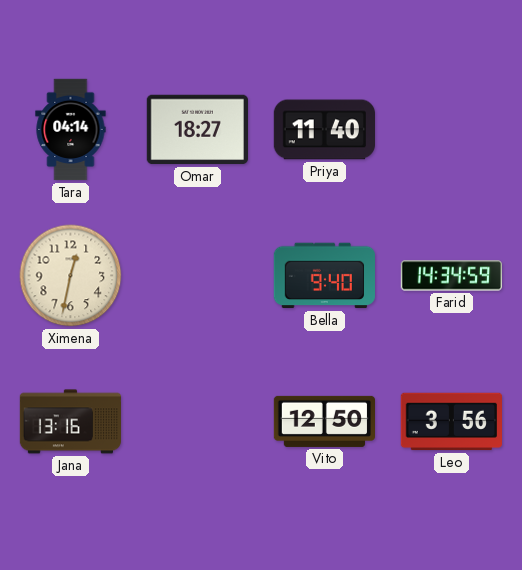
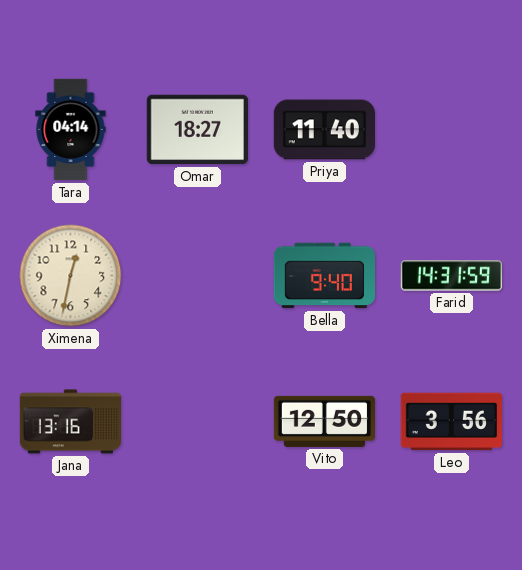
Farid: 14:34 -> 14:31 (451, 276)
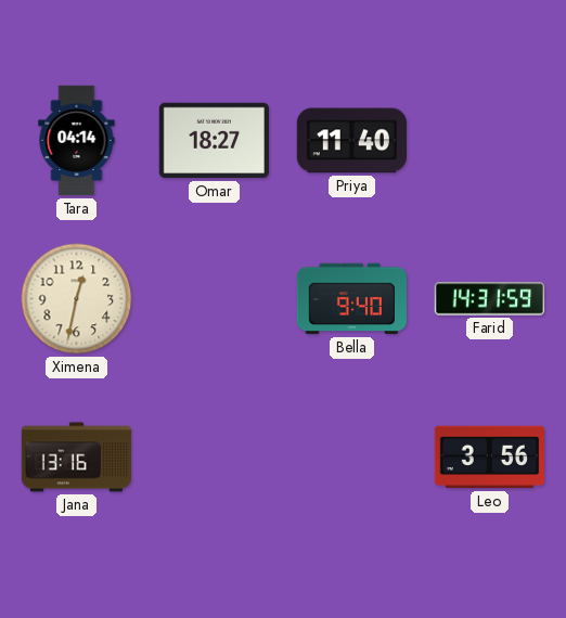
Vito: 12:50 -> none (324, 421)
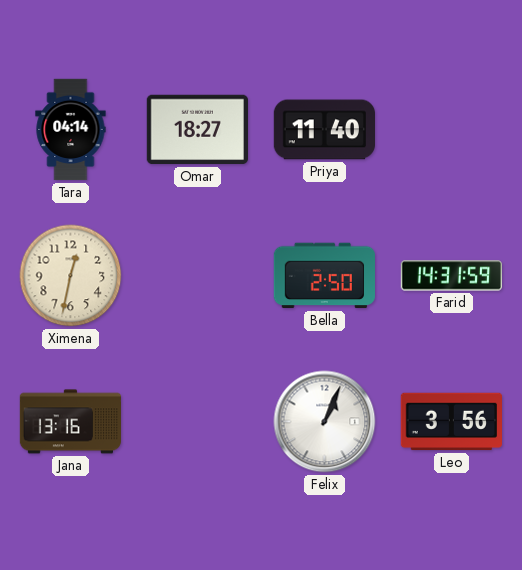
Bella: 9:40 -> 2:50 (324, 276)
Felix: none -> 1:04 (325, 422)
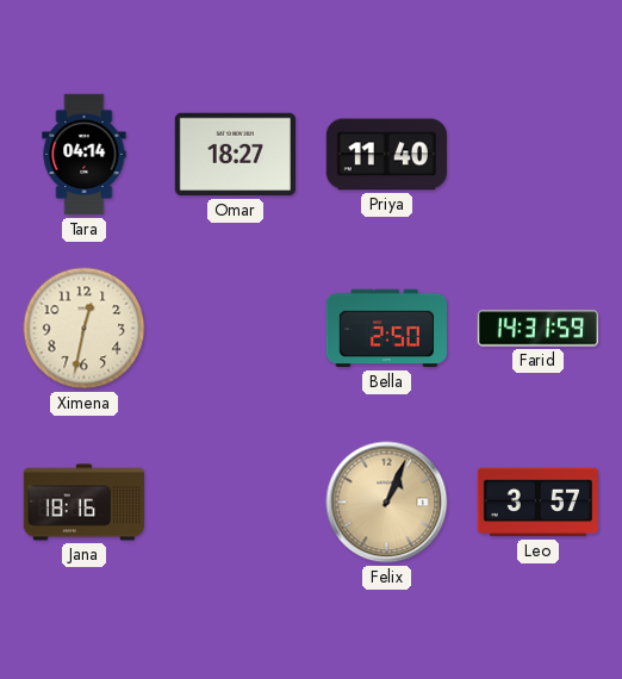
Jana: 13:16 -> 18:16 (83, 503)
Felix dial: white -> champagne (387, 503)
Leo: 3:56 -> 3:57 (537, 503)
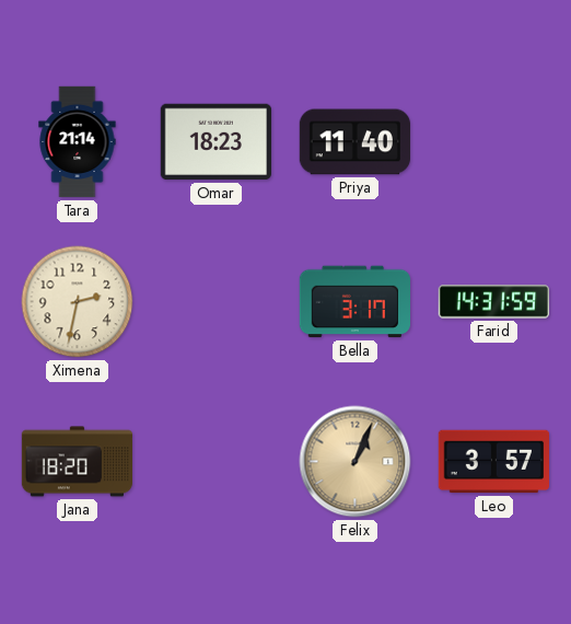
Tara: 04:14 -> 21:14 (78, 142)
Omar: 18:27 -> 18:23 (215, 142)
Ximena: 12:32 -> 2:32 (78, 302)
Bella: 2:50 -> 3:17 (354, 302)
Jana: 18:16 -> 18:20 (77, 462)
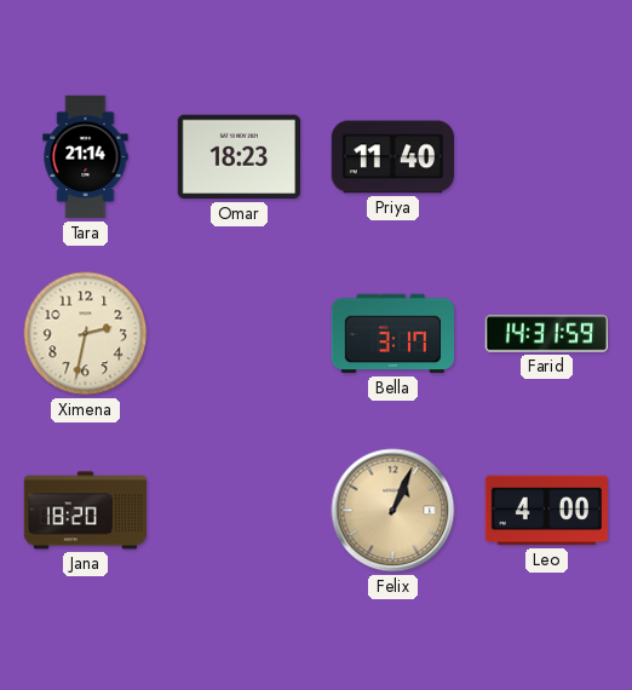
Leo: 3:57 -> 4:00 (546, 511)
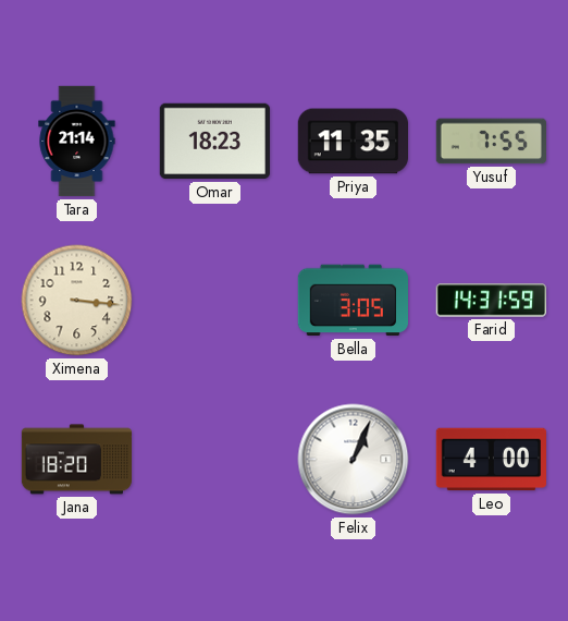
Priya: 11:40 -> 11:35 (353, 142)
Yusuf: none -> 7:55 (491, 142)
Ximena: 2:32 -> 3:16 (77, 301)
Bella: 3:17 -> 3:05 (353, 301)
Felix dial: champagne -> white (354, 460)
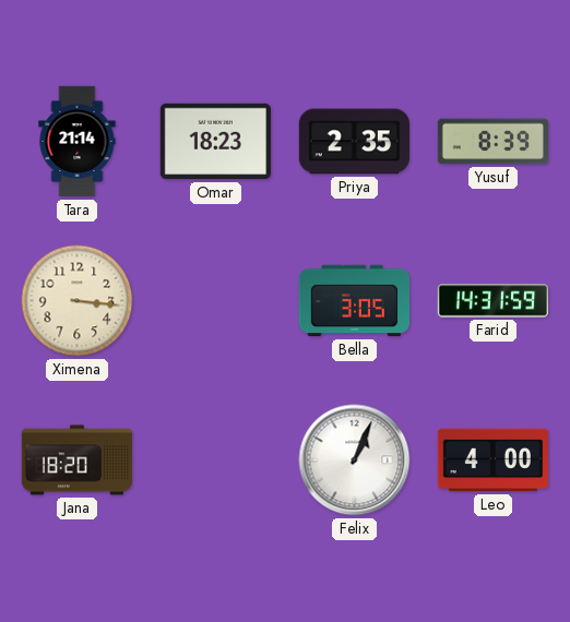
Priya: 11:35 -> 2:35 (354, 142)
Yusuf: 7:55 -> 8:39 (492, 142)
